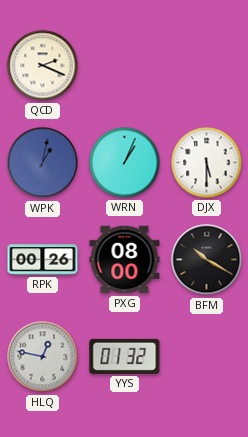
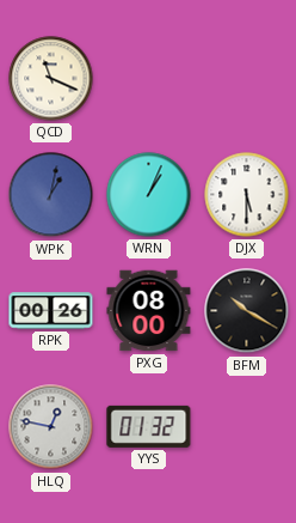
QCD: 2:19 -> 11:19 (51, 79)
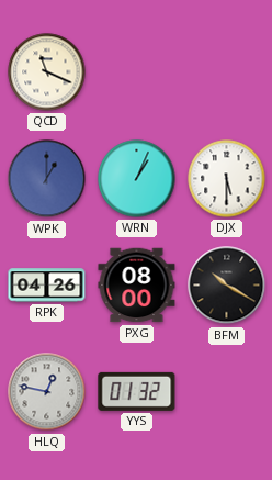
WPK: 1:02 -> 1:00 (47, 179)
RPK: 00:26 -> 04:26 (47, 286)
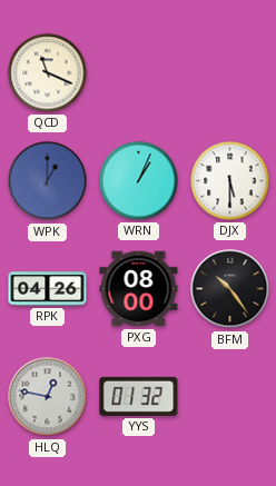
BFM: 10:20 -> 10:24 (230, 289)
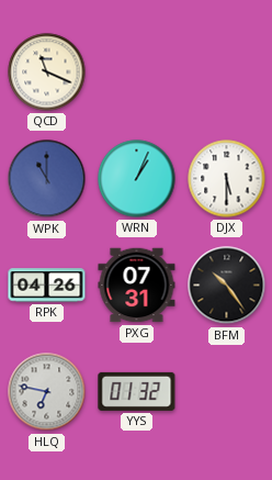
WPK: 1:00 -> 11:00 (47, 179)
PXG: 08:00 -> 07:31 (137, 286)
HLQ: 12:47 -> 6:47 (47, 392)
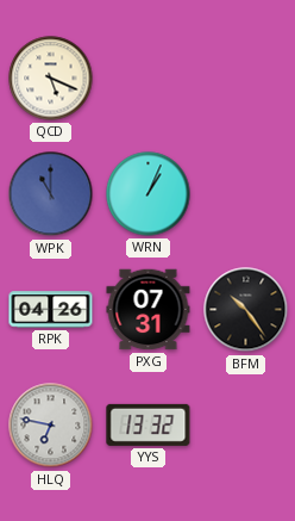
QCD: 11:19 -> 5:19 (51, 79)
DJX: 5:30 -> none (227, 179)
YYS: 01:32 -> 13:32 (149, 424)
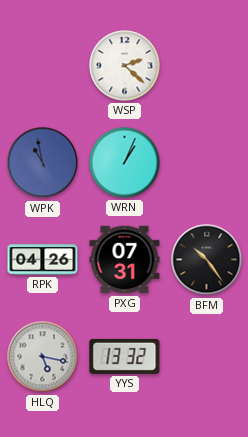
QCD: 5:19 -> none (51, 79)
WSP: none -> 2:22 (125, 66)
WPK: 11:00 -> 10:58 (43, 163)
HLQ: 6:47 -> 5:17 (43, 357)
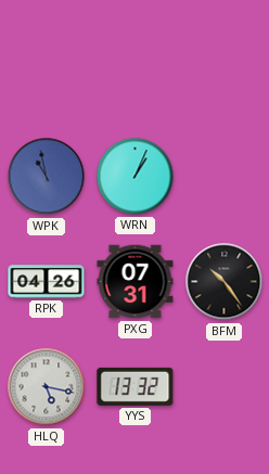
WSP: 2:22 -> none (125, 66)
